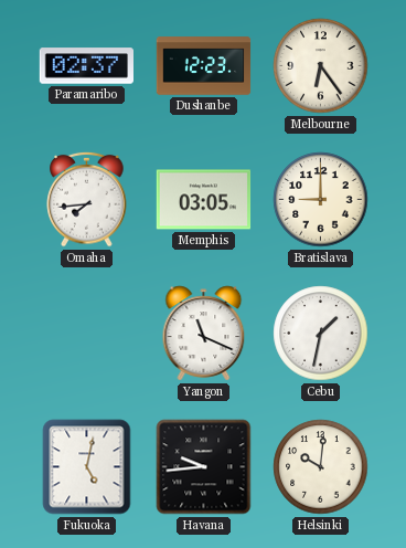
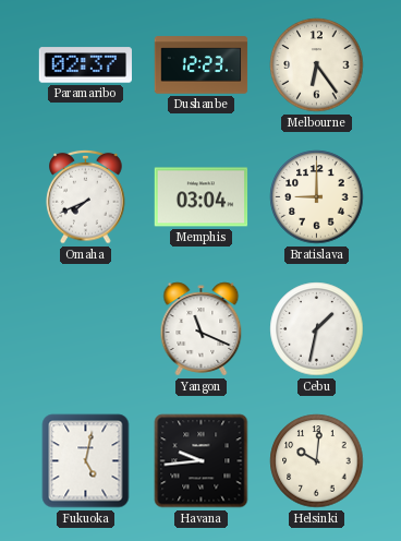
Omaha: 7:44 -> 7:41 (86, 196)
Memphis: 03:05 -> 03:04 (202, 197)
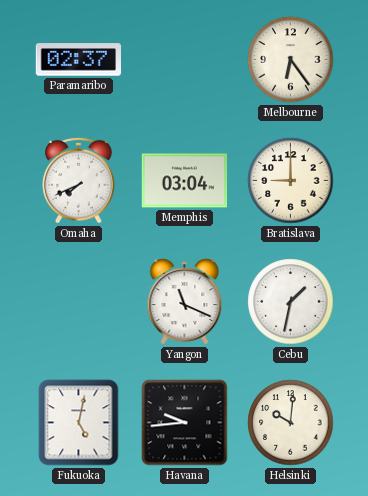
Dushanbe: 12:23 -> none (202, 65)
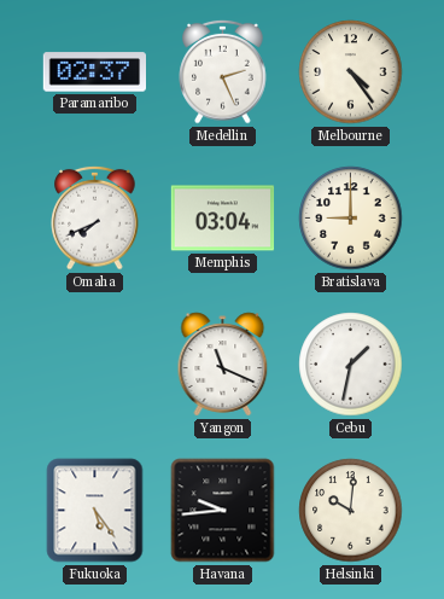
Medellin: none -> 2:26 (223, 71)
Melbourne: 6:24 -> 4:24 (351, 72)
Fukuoka: 5:02 -> 5:24 (95, 511)
